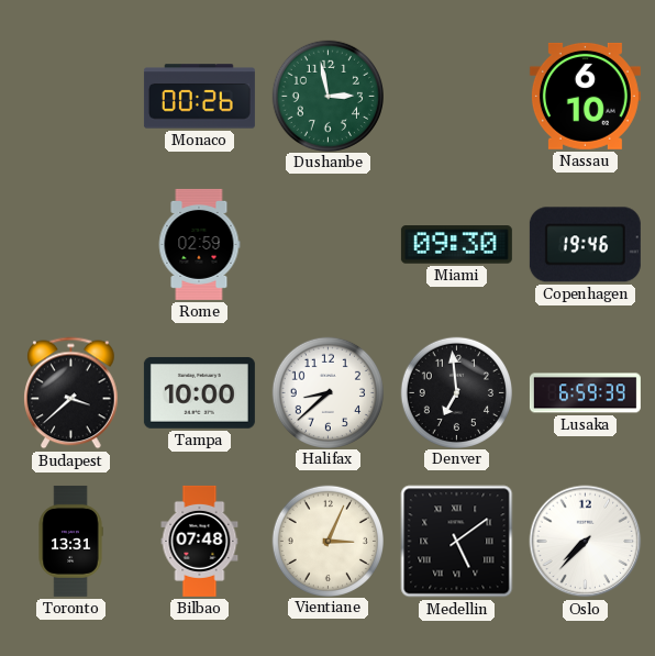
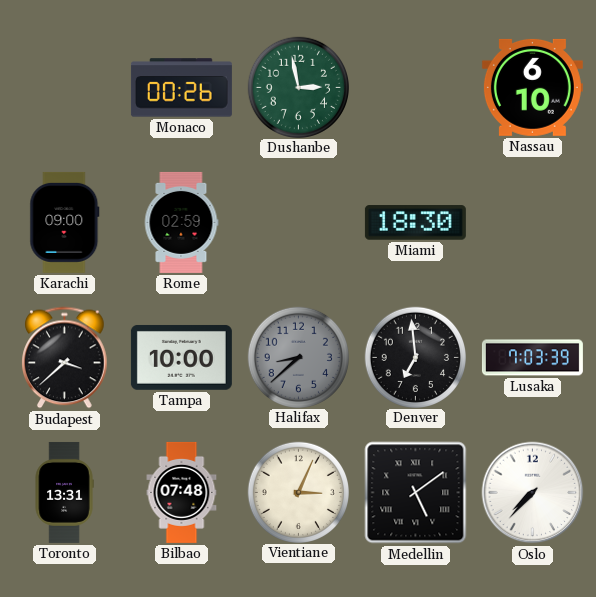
Karachi: none -> 09:00 (65, 222)
Miami: 09:30 -> 18:30 (415, 223)
Copenhagen: 19:46 -> none (585, 245)
Halifax dial: white -> grey (298, 357)
Lusaka: 6:59 -> 7:03 (532, 358)
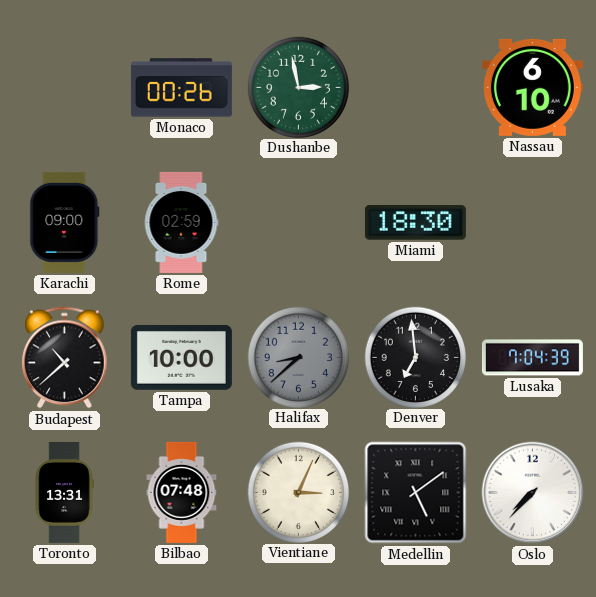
Budapest: 3:38 -> 10:38 (65, 358)
Lusaka: 7:03 -> 7:04 (532, 358)
